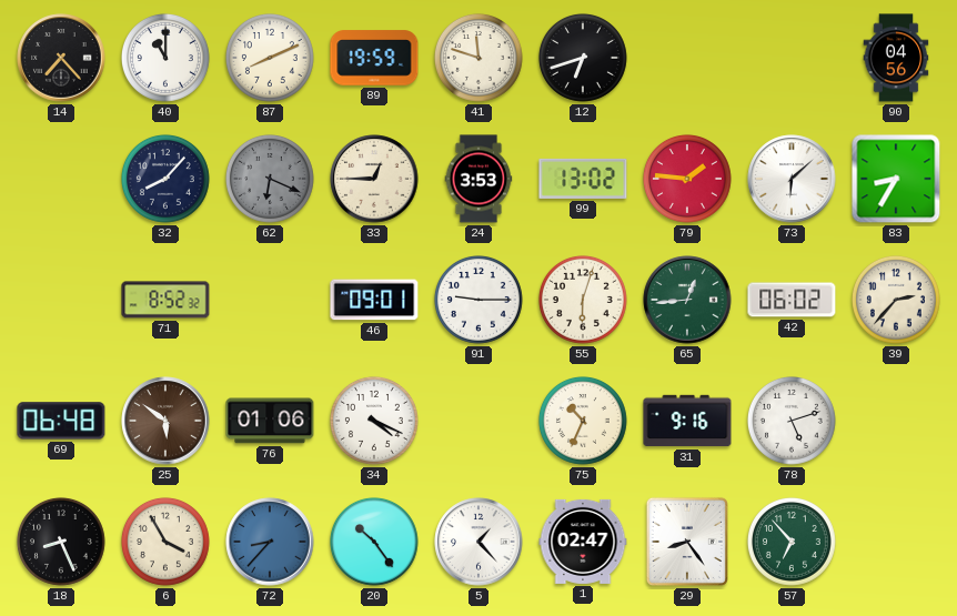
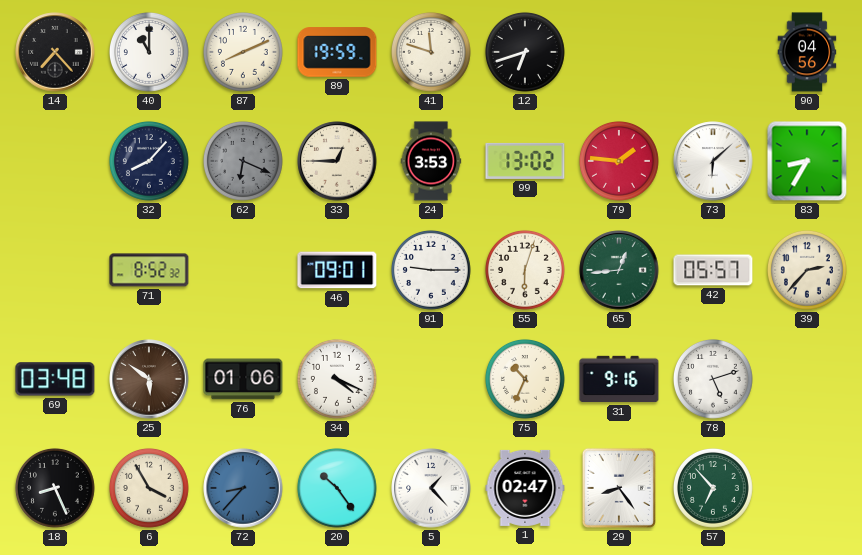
42: 06:02 -> 05:57 (713, 270)
69: 06:48 -> 03:48 (55, 379)
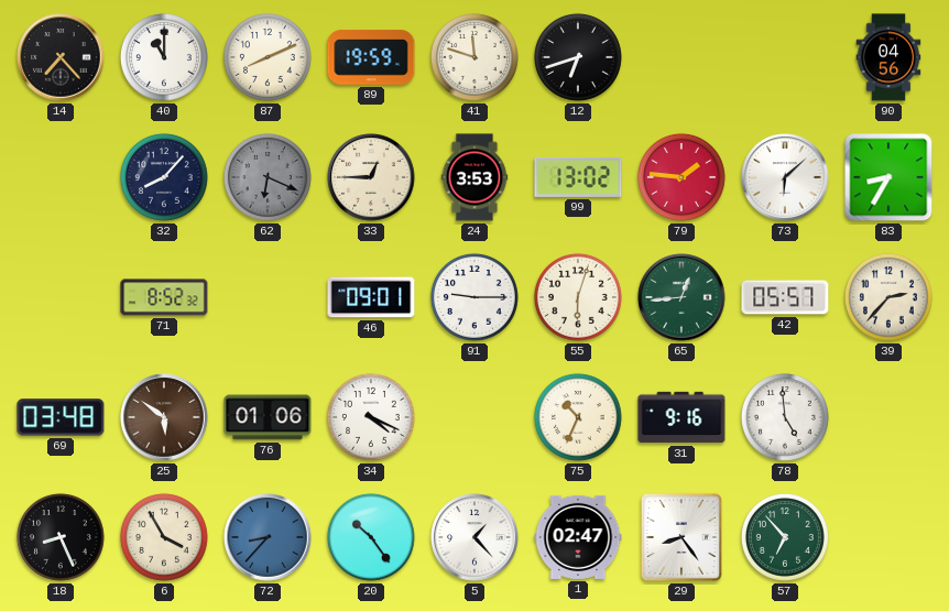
78: 5:12 -> 4:59 (785, 417)
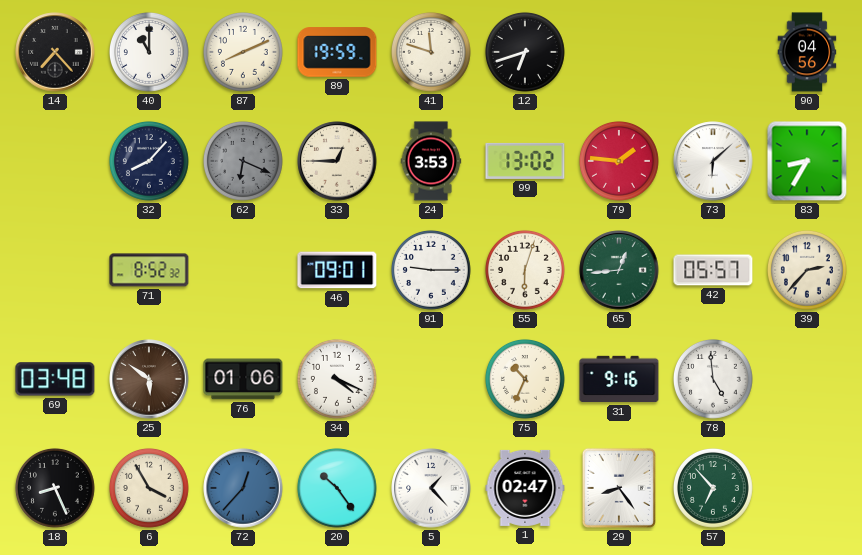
72: 8:37 -> 12:37 (243, 488)
